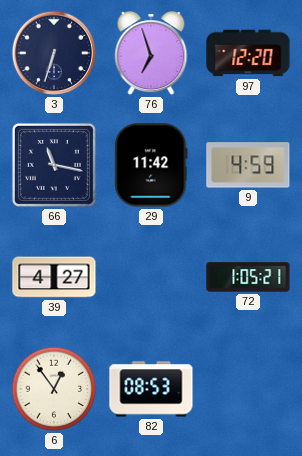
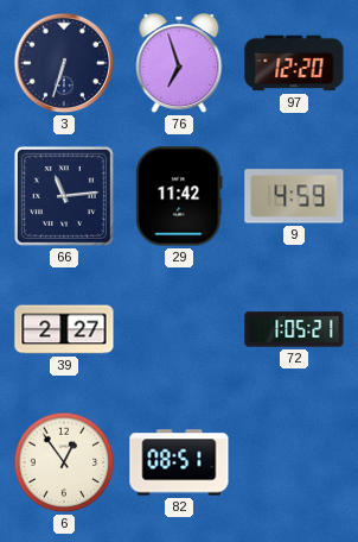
66: 11:17 -> 11:14 (64, 196)
39: 4:27 -> 2:27 (64, 329)
82: 08:53 -> 08:51 (179, 462)
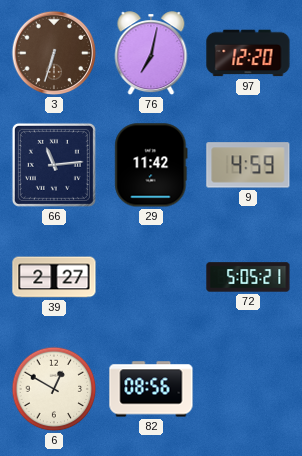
3 dial: navy -> brown (54, 53)
76: 6:57 -> 7:02 (151, 54)
72: 1:05 -> 5:05 (248, 277)
6: 12:54 -> 12:50 (54, 389)
82: 08:51 -> 08:56 (151, 389)
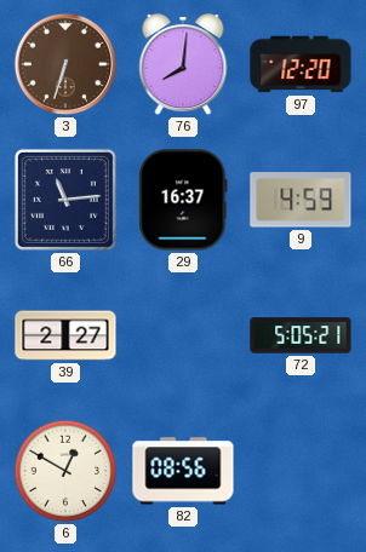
76: 7:02 -> 8:01 (183, 65)
29: 11:42 -> 16:37 (183, 200)
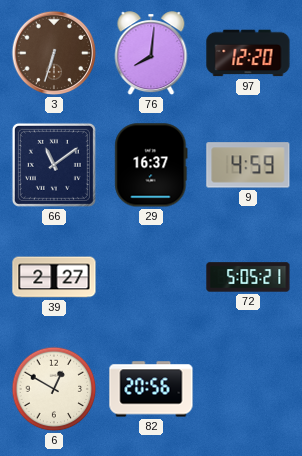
66: 11:14 -> 11:09 (54, 165)
82: 08:56 -> 20:56 (151, 389)
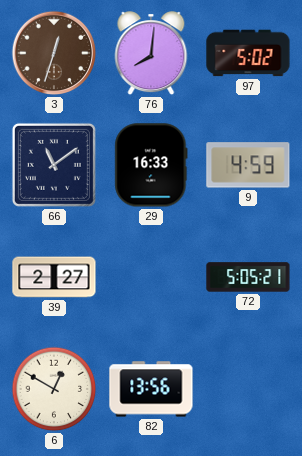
3: 6:33 -> 12:33 (54, 53)
97: 12:20 -> 5:02 (248, 53)
29: 16:37 -> 16:33 (151, 165)
82: 20:56 -> 13:56 (151, 389)
